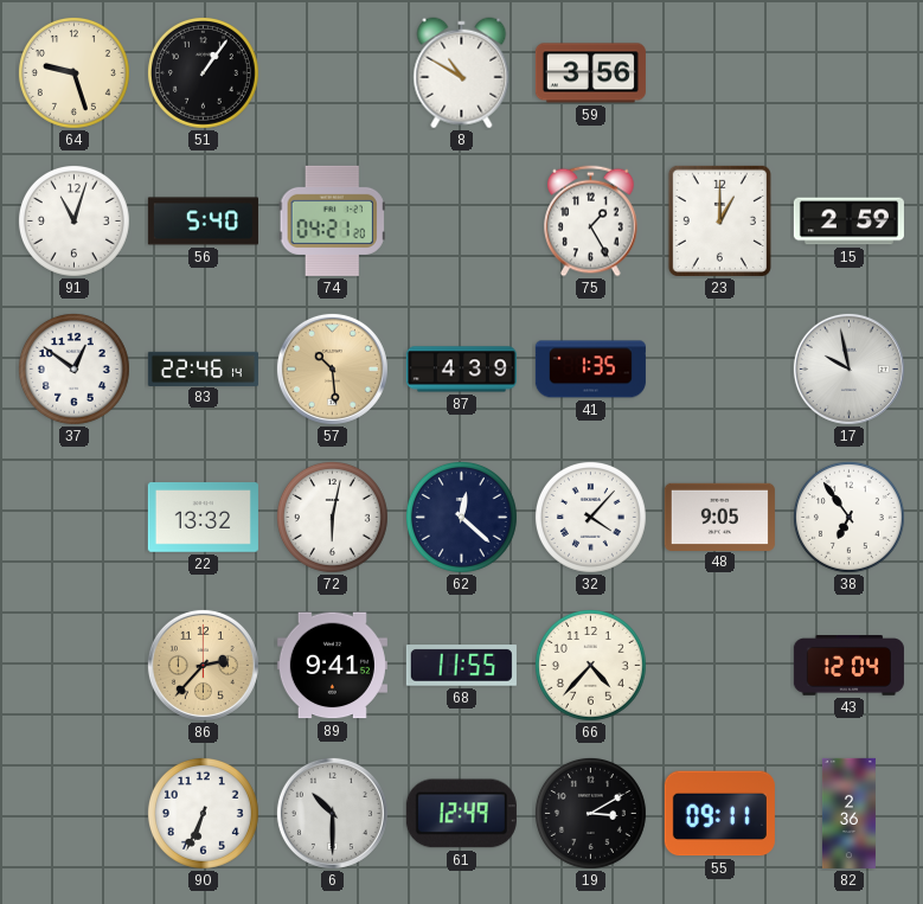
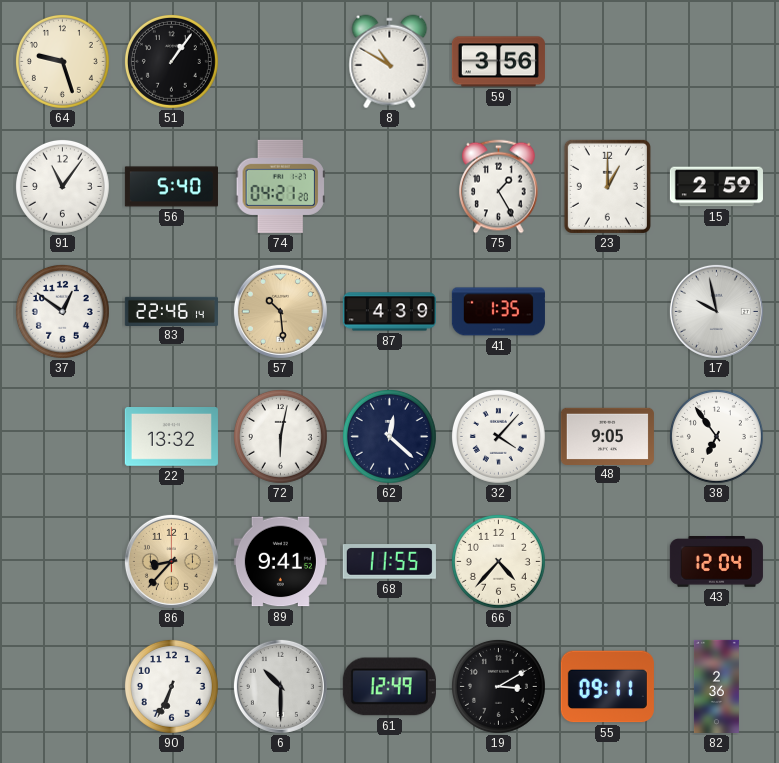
91: 11:03 -> 11:06 (62, 186)
86: 2:37 -> 8:37 (171, 561)
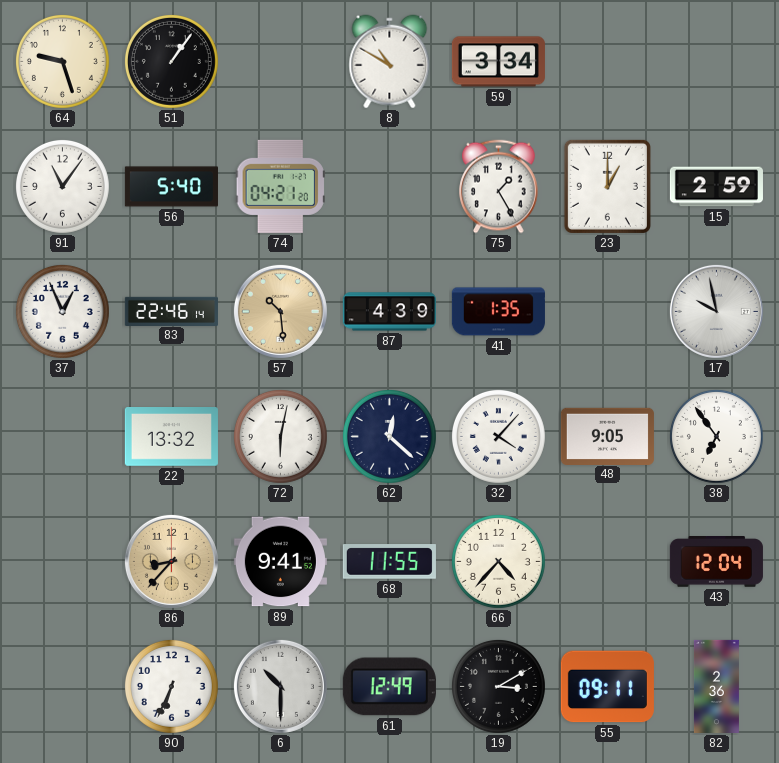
59: 3:56 -> 3:34 (498, 62)
37: 12:51 -> 12:56 (62, 311)
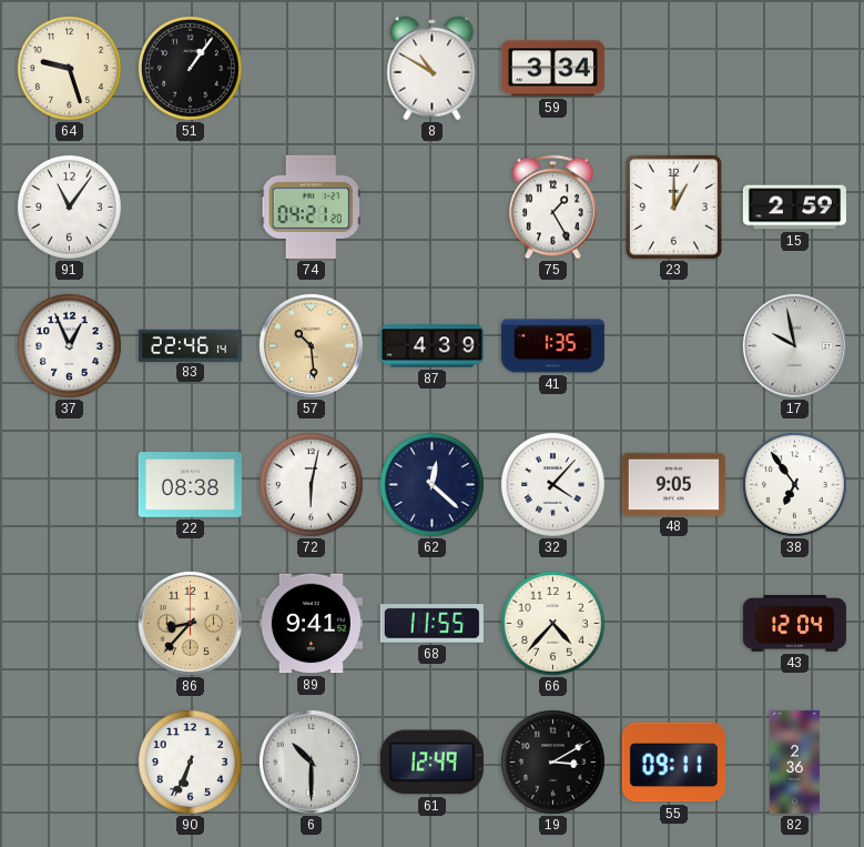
56: 5:40 -> none (171, 187)
22: 13:32 -> 08:38 (190, 485)
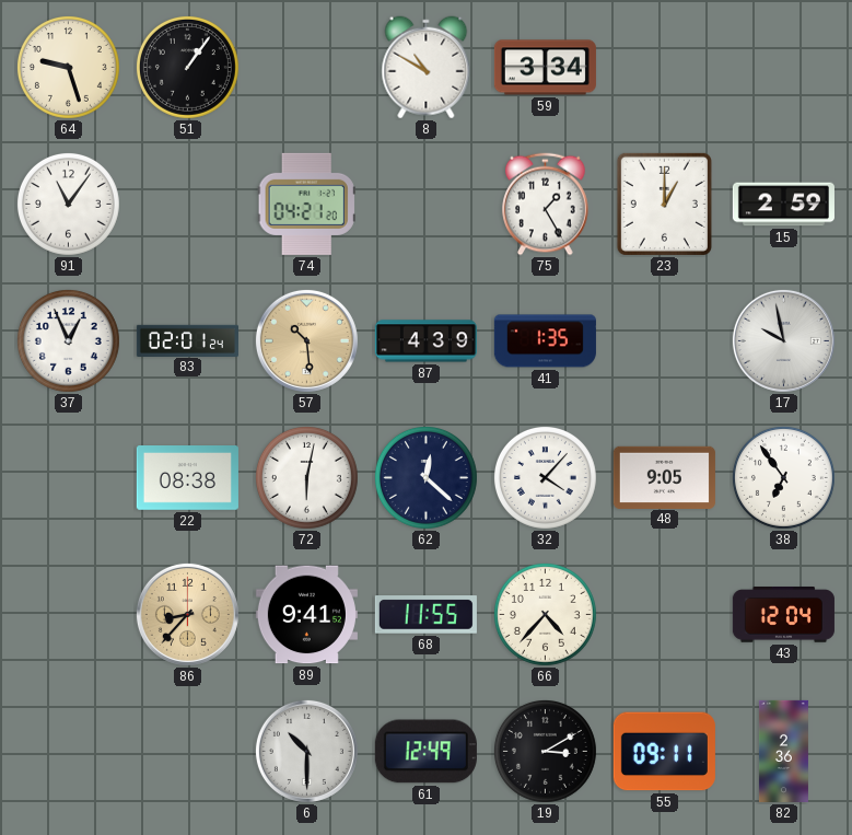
83: 22:46 -> 02:01 (187, 340)
90: 6:34 -> none (190, 762)
